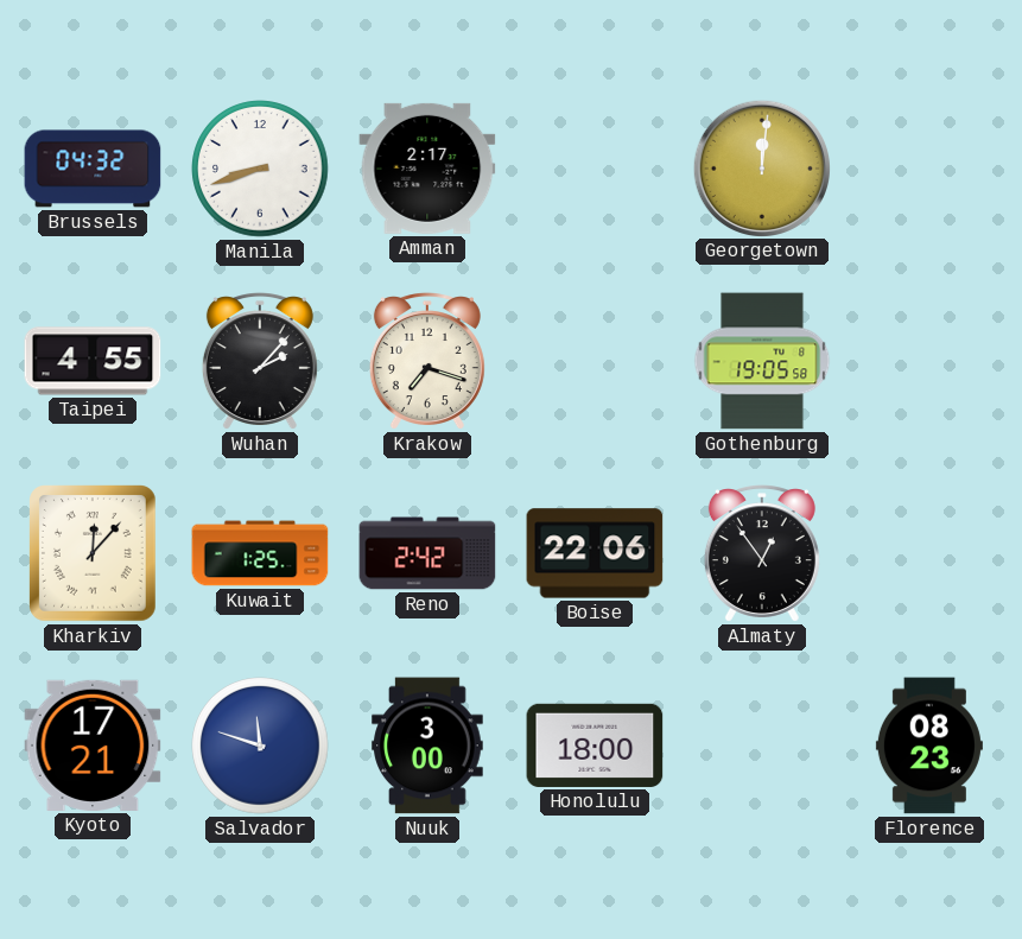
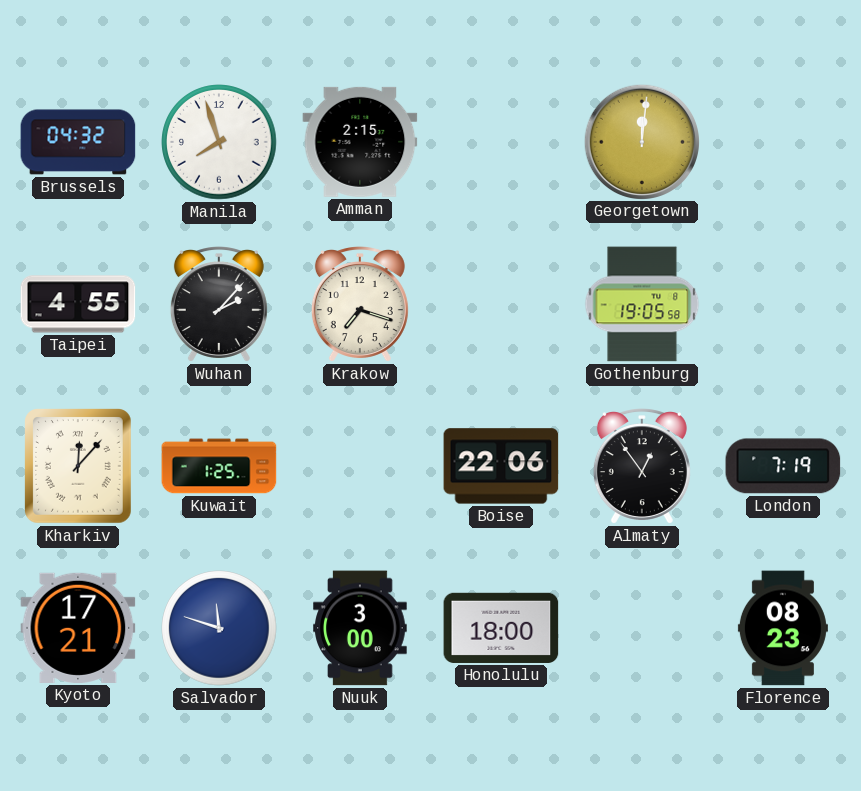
Manila: 8:42 -> 7:57 (219, 142)
Amman: 2:17 -> 2:15 (360, 142)
Reno: 2:42 -> none (427, 553)
London: none -> 7:19 (783, 466)
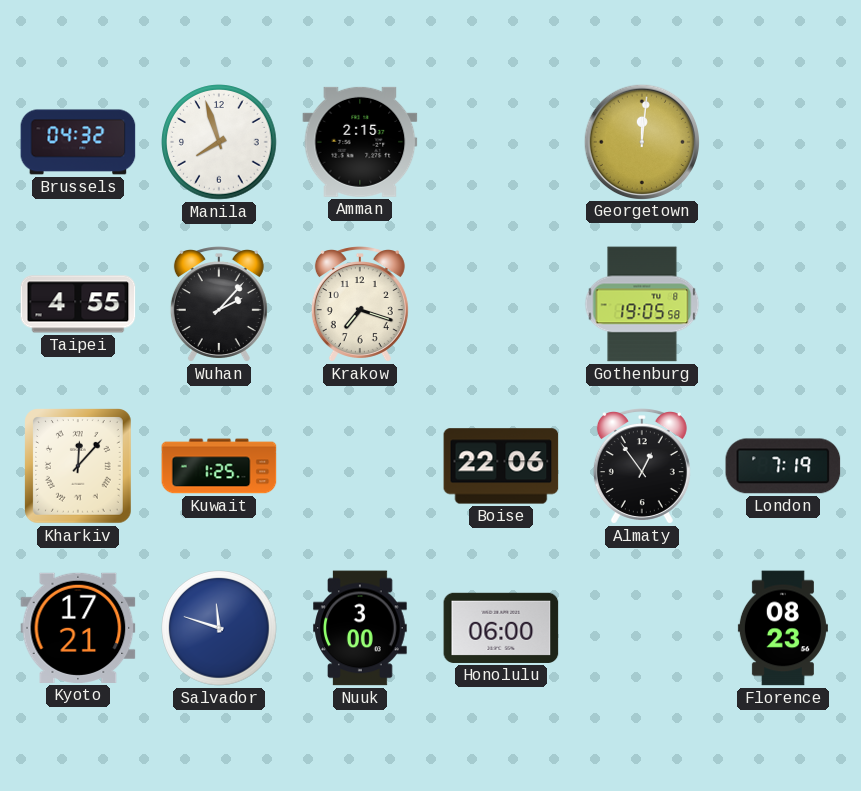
Honolulu: 18:00 -> 06:00 (501, 628)
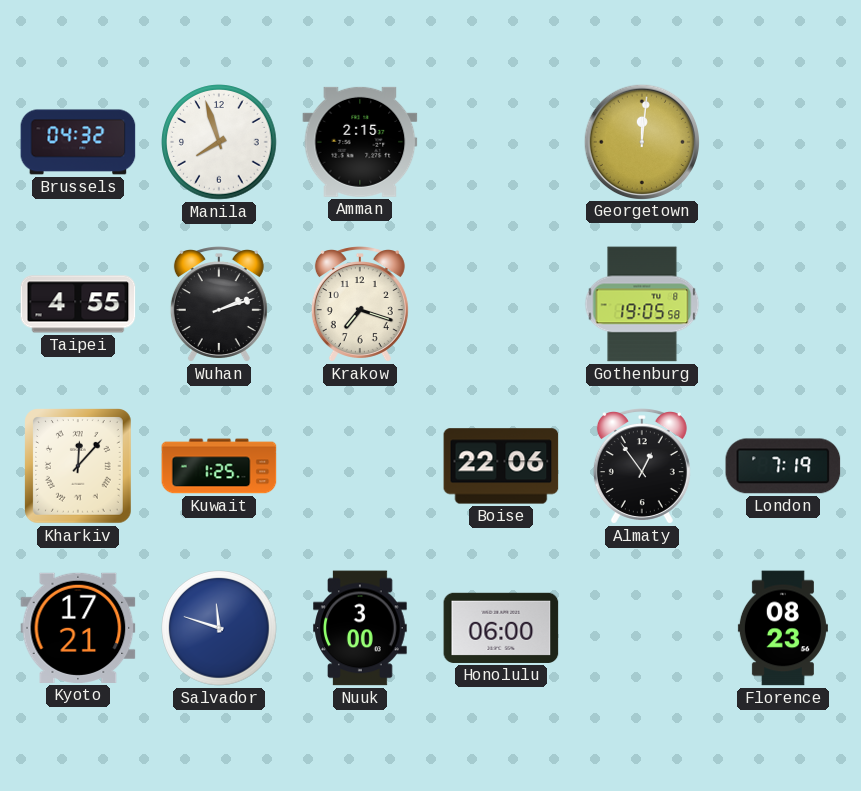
Wuhan: 2:07 -> 2:12 (219, 304)
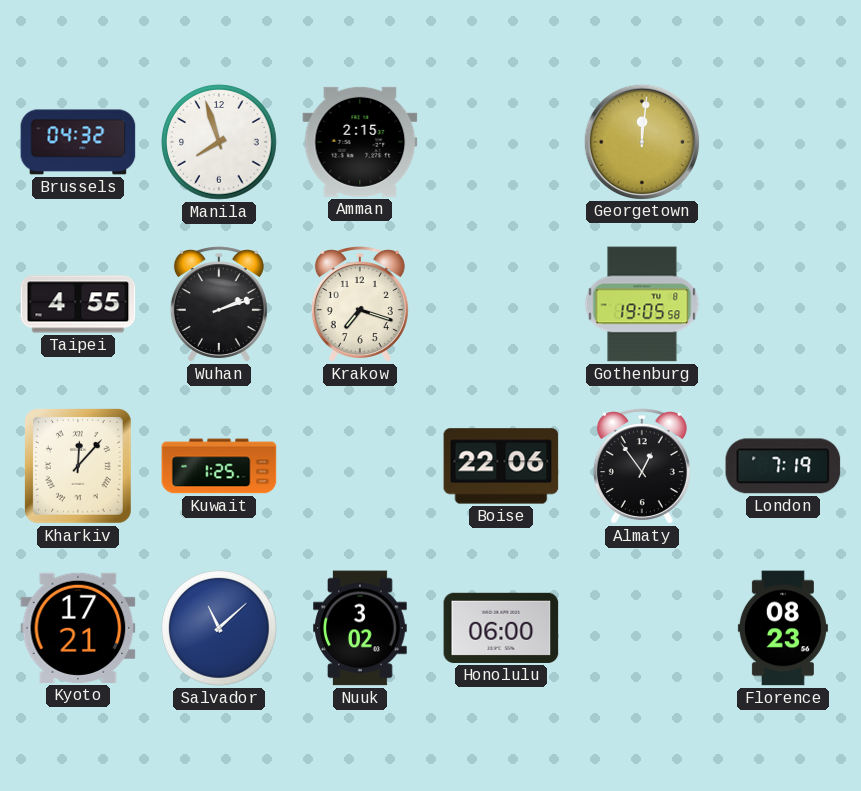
Salvador: 11:48 -> 11:08 (219, 628)
Nuuk: 3:00 -> 3:02 (360, 628)
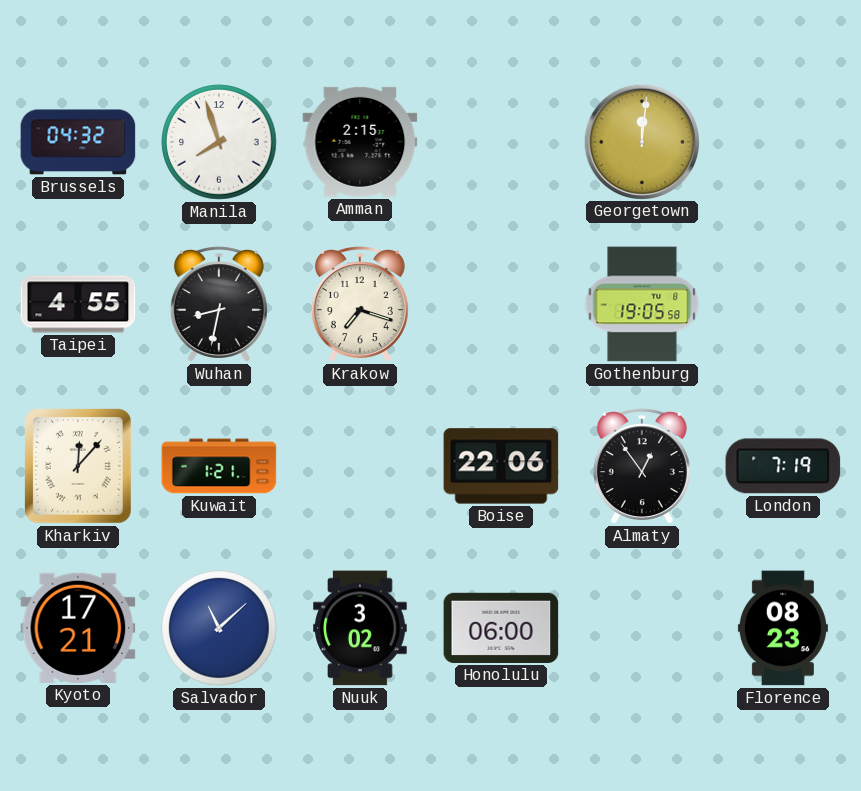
Wuhan: 2:12 -> 8:32 (219, 304)
Kuwait: 1:25 -> 1:21 (219, 466)
